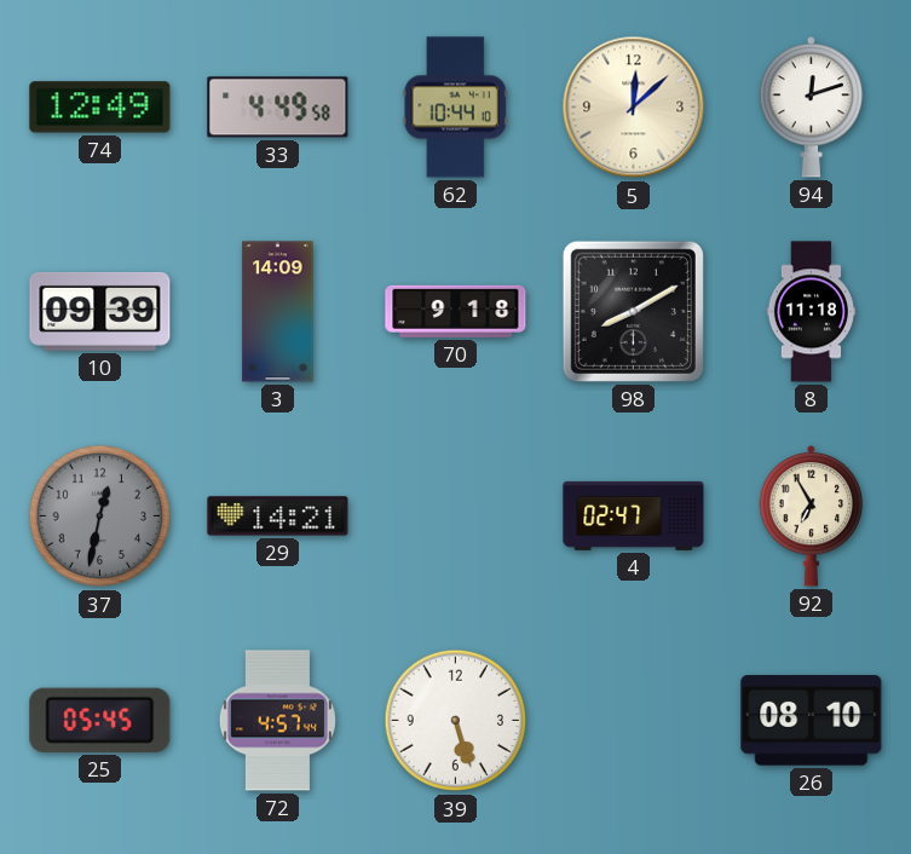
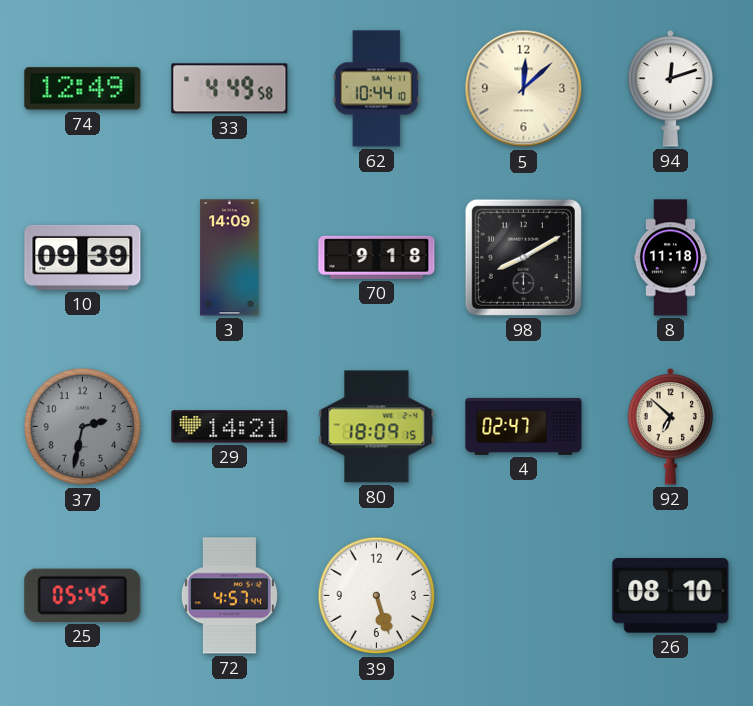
37: 12:32 -> 2:32 (83, 427)
80: none -> 18:09 (377, 427)
92: 6:55 -> 6:52 (671, 426)
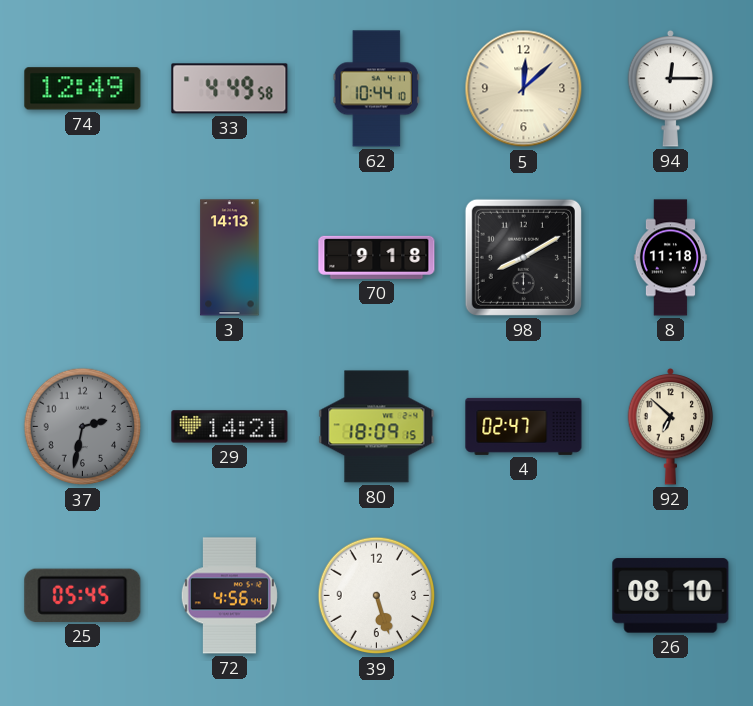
94: 12:12 -> 12:15 (671, 88)
10: 09:39 -> none (83, 257)
3: 14:09 -> 14:13 (230, 258)
72: 4:57 -> 4:56 (229, 596)
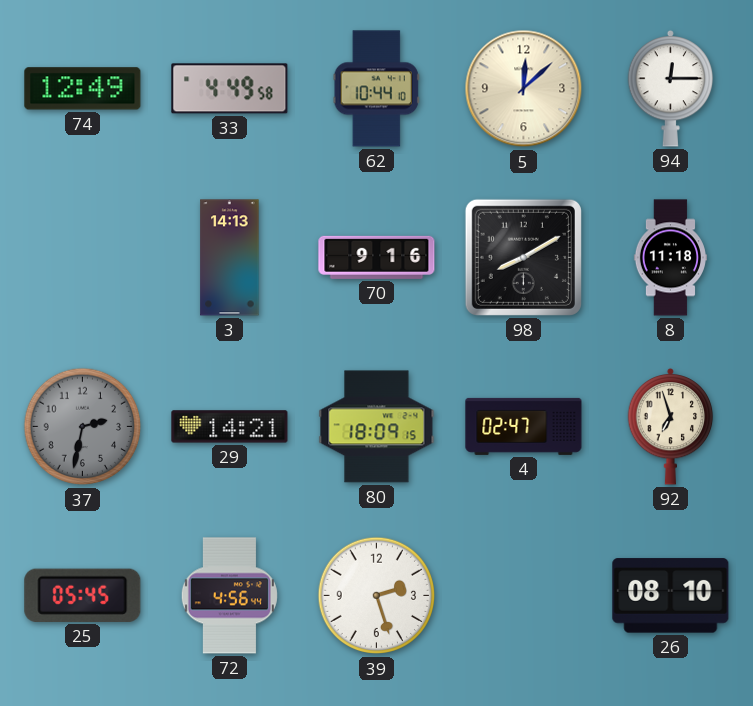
70: 9:18 -> 9:16 (377, 257)
92: 6:52 -> 6:57 (671, 426)
39: 5:27 -> 2:27 (377, 596)
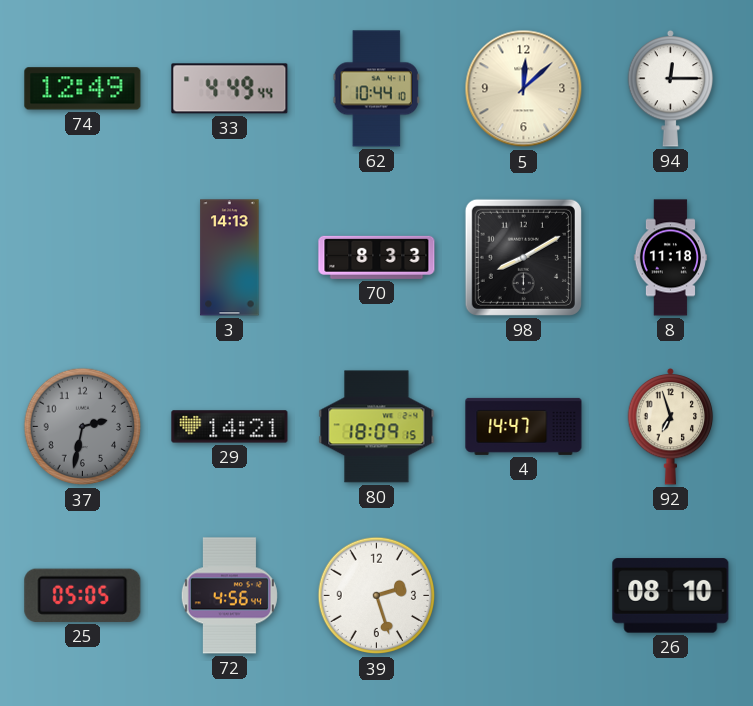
33: 4:49:58 -> 4:49:44 (230, 89)
70: 9:16 -> 8:33 (377, 257)
4: 02:47 -> 14:47 (524, 426)
25: 05:45 -> 05:05 (83, 595)
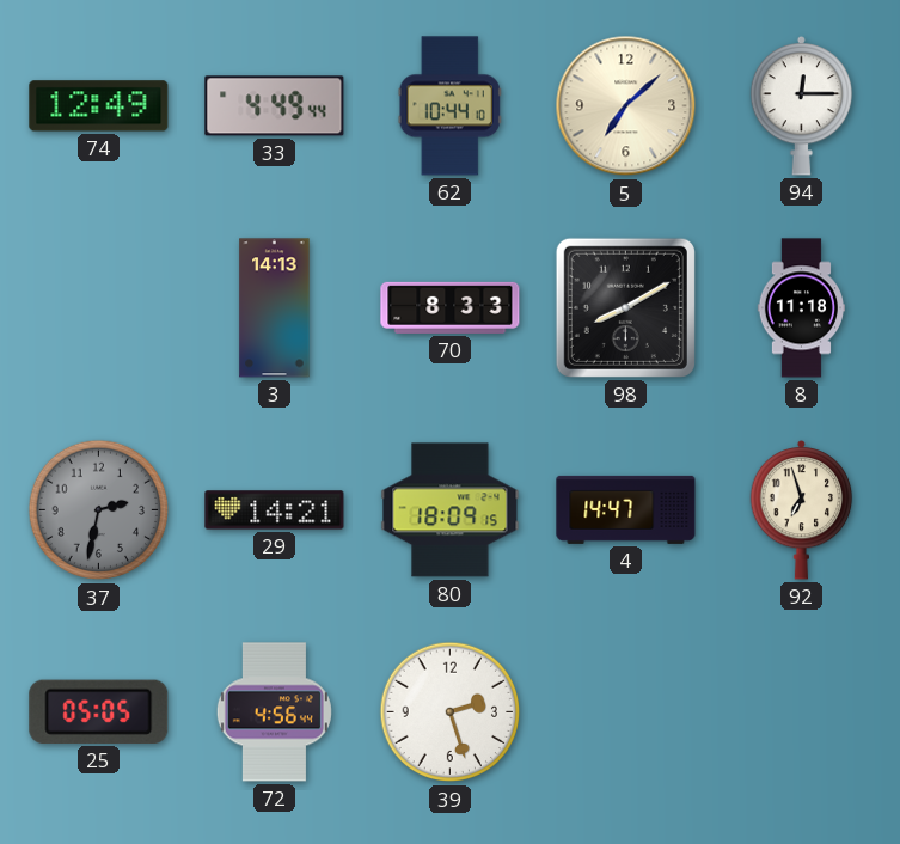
5: 12:08 -> 7:08 (626, 106)
26: 08:10 -> none (671, 596)
